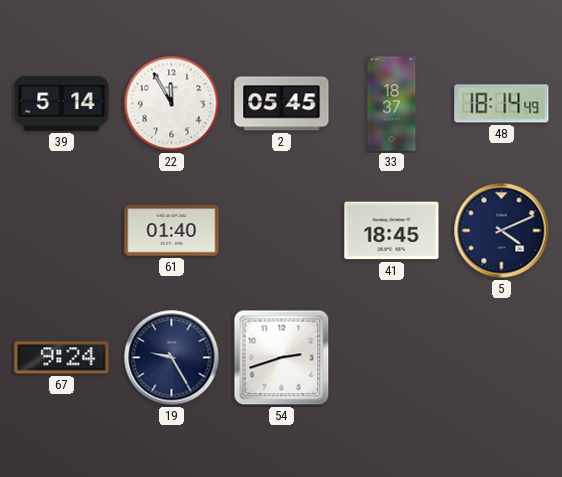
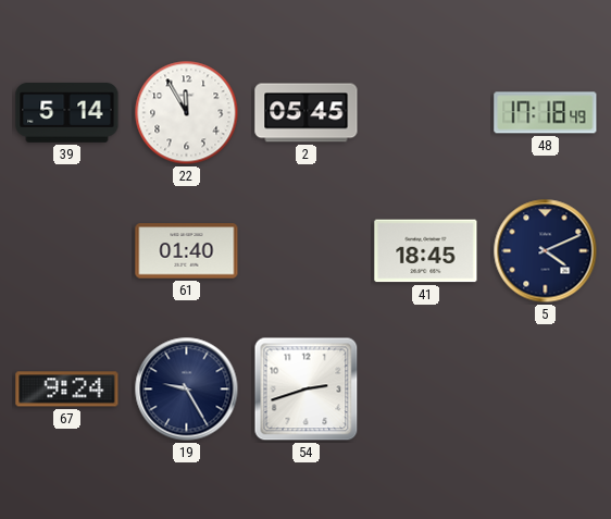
33: 18:37 -> none (392, 104)
48: 18:14 -> 17:18 (546, 113)
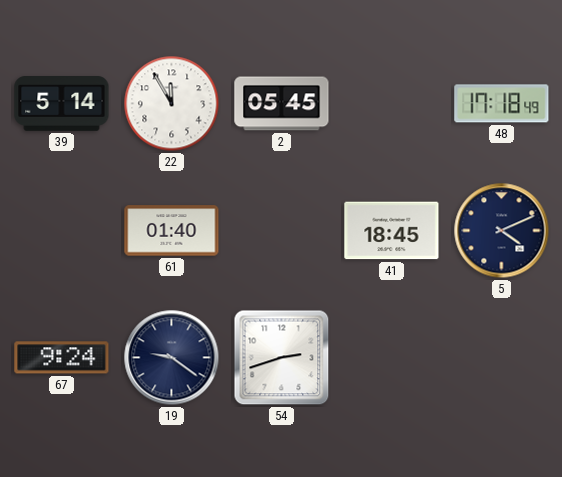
19: 9:25 -> 9:21 (172, 358)
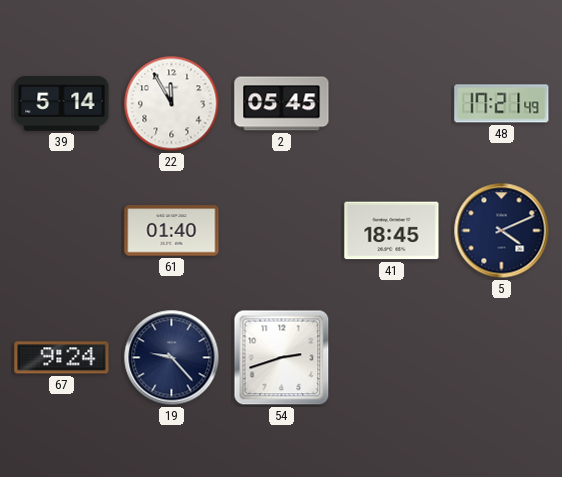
48: 17:18 -> 17:21 (502, 104)
19: 9:21 -> 9:23 (172, 358)
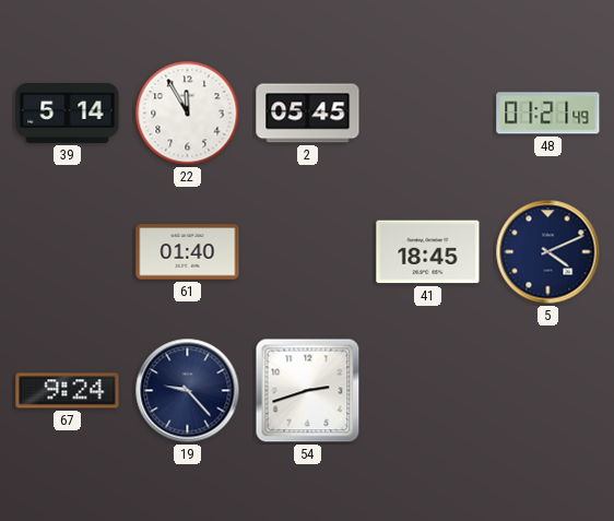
48: 17:21 -> 01:21 (548, 114)
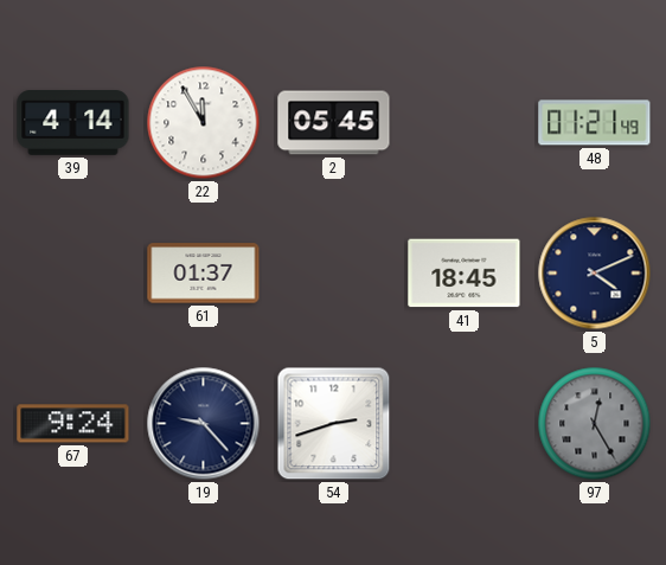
39: 5:14 -> 4:14 (73, 123)
61: 01:40 -> 01:37 (204, 274)
97: none -> 12:25 (595, 424)
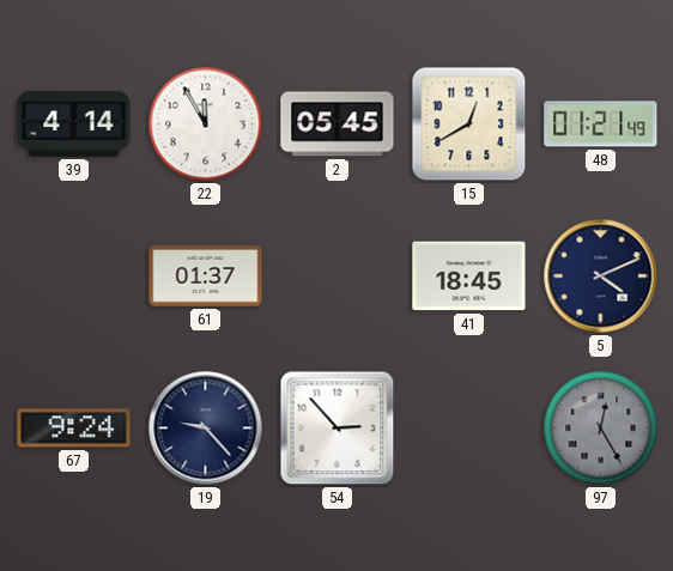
15: none -> 12:40 (469, 124)
54: 2:42 -> 2:53 (338, 429)
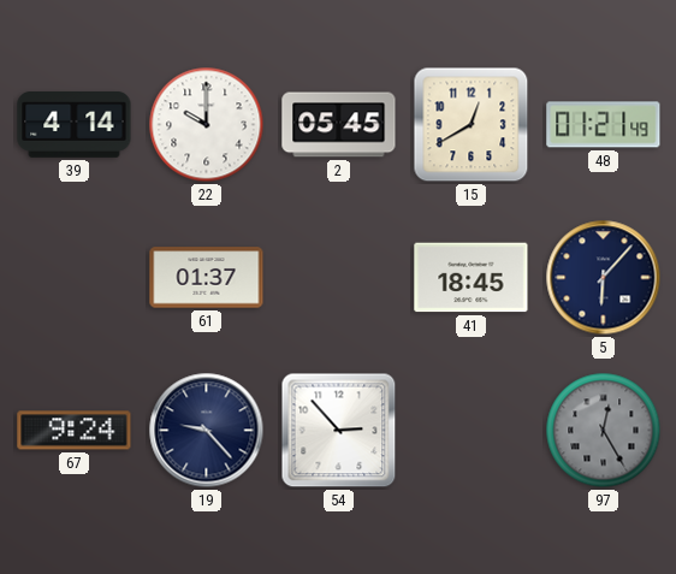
22: 11:55 -> 10:00 (207, 125)
5: 4:11 -> 6:07 (604, 278)
